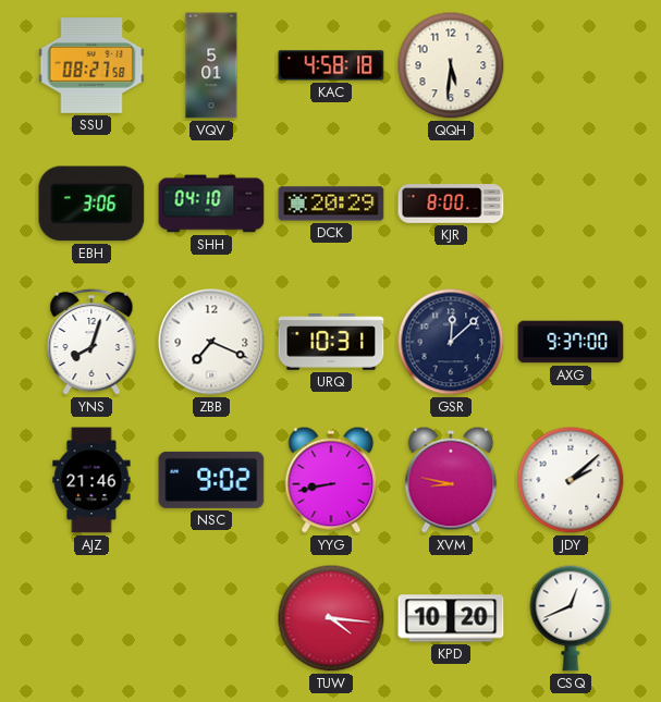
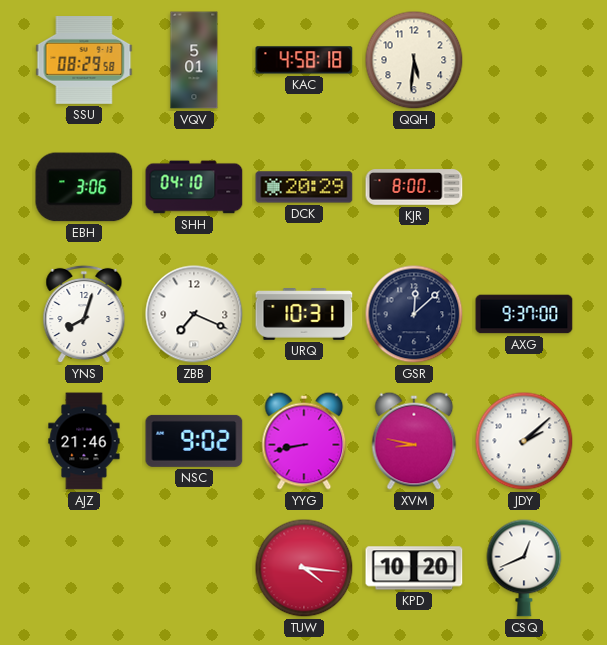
SSU: 08:27 -> 08:29 (84, 61)
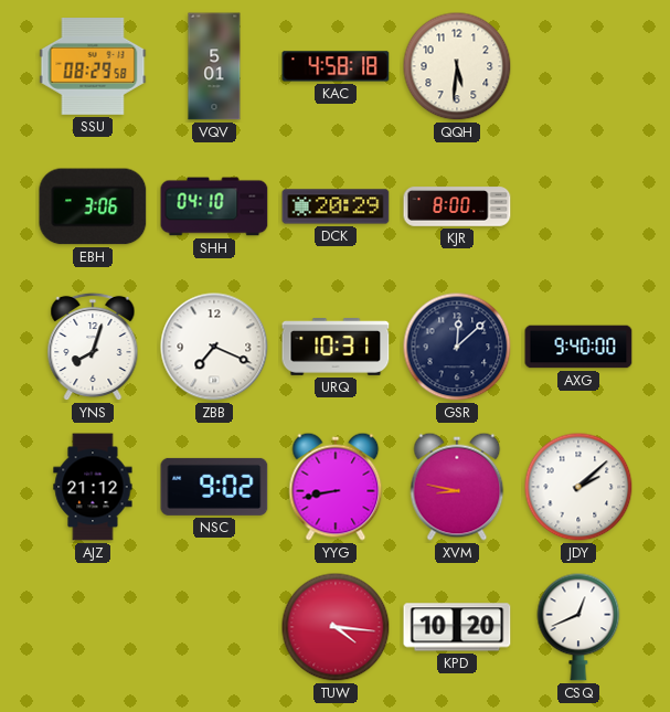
AXG: 9:37 -> 9:40 (578, 347)
AJZ: 21:46 -> 21:12 (93, 487)
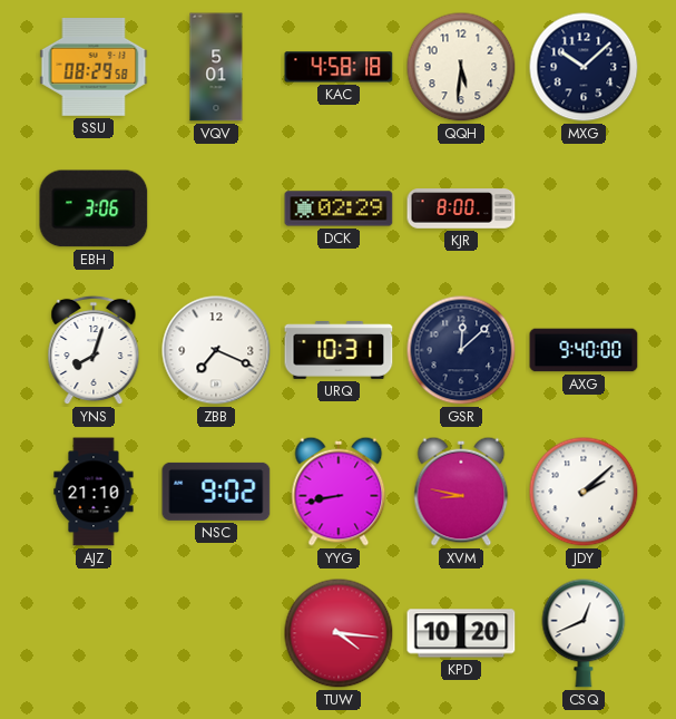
MXG: none -> 10:08 (584, 67)
SHH: 04:10 -> none (214, 206)
DCK: 20:29 -> 02:29 (339, 208)
AJZ: 21:12 -> 21:10 (94, 492)
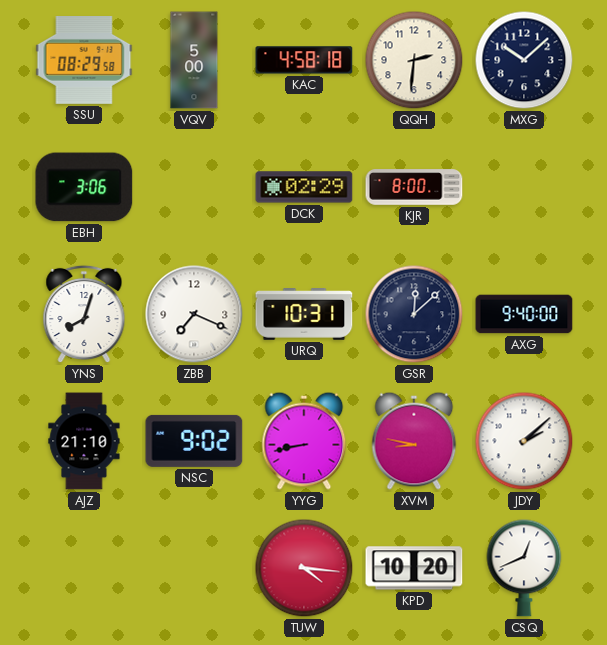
VQV: 5:01 -> 5:00 (194, 60)
QQH: 5:31 -> 2:31 (414, 60)
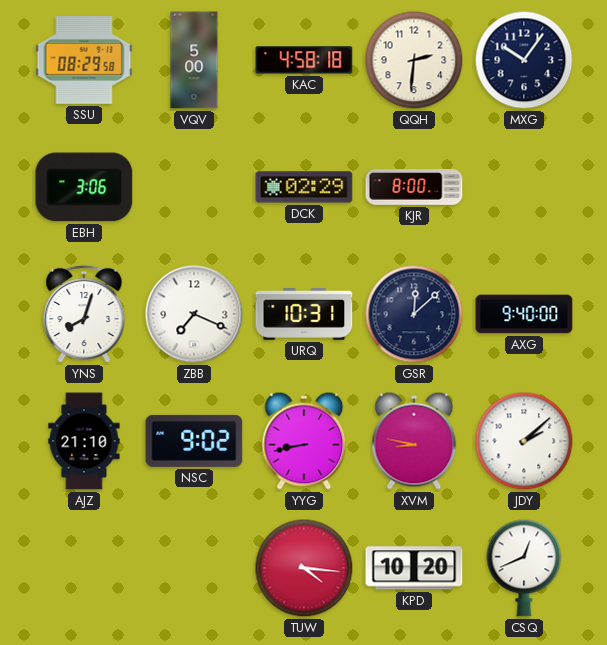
MXG: 10:08 -> 10:06 (524, 60)
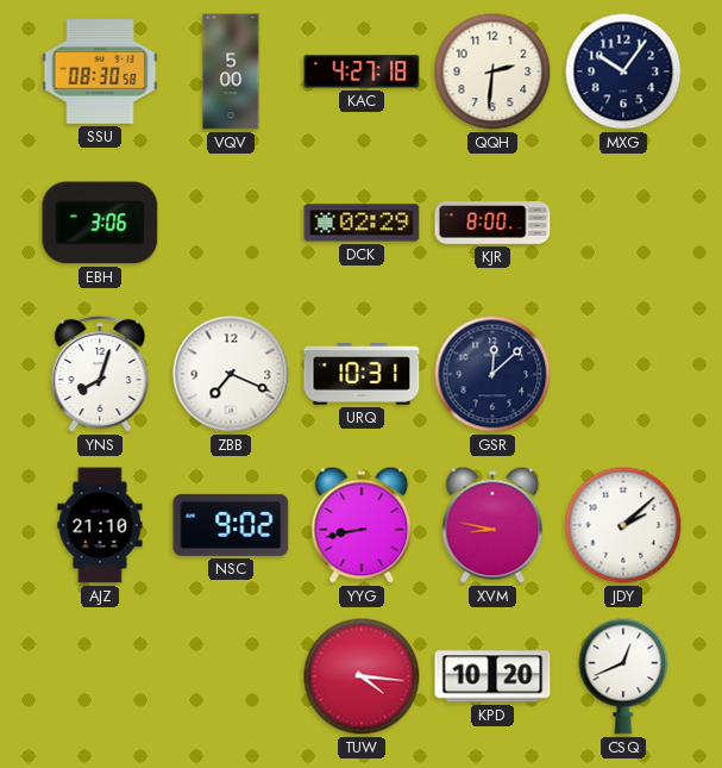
SSU: 08:29 -> 08:30 (100, 73)
KAC: 4:58 -> 4:27 (362, 71)
AXG: 9:40 -> none (524, 314)
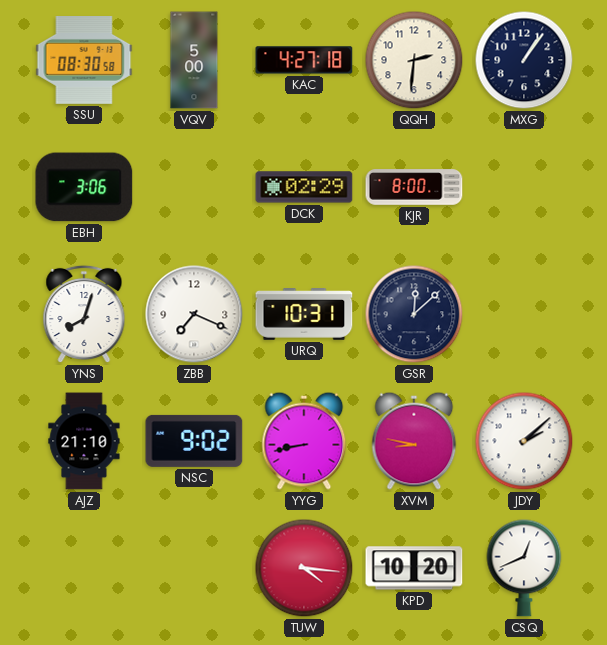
MXG: 10:06 -> 1:06 (524, 60)
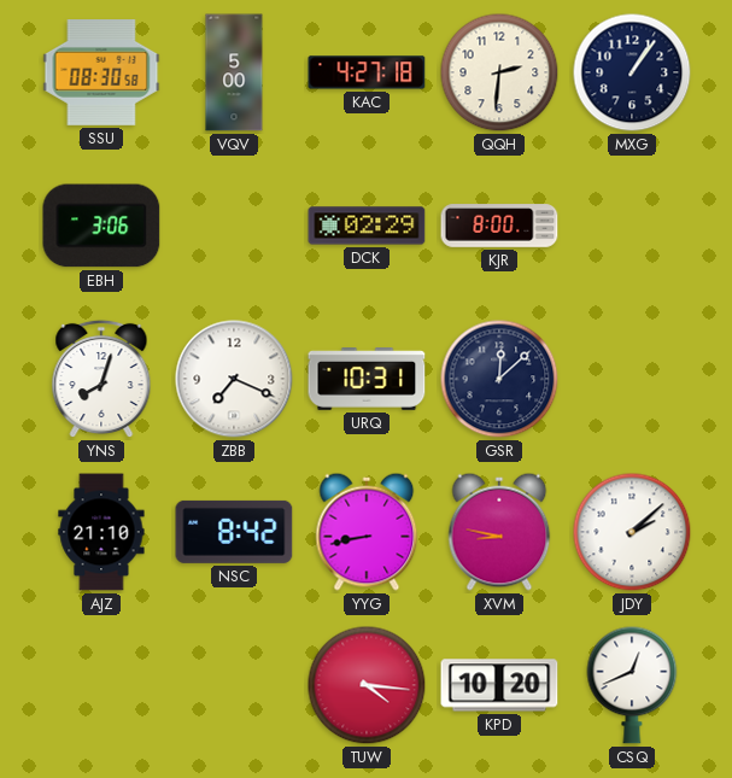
NSC: 9:02 -> 8:42 (234, 532)
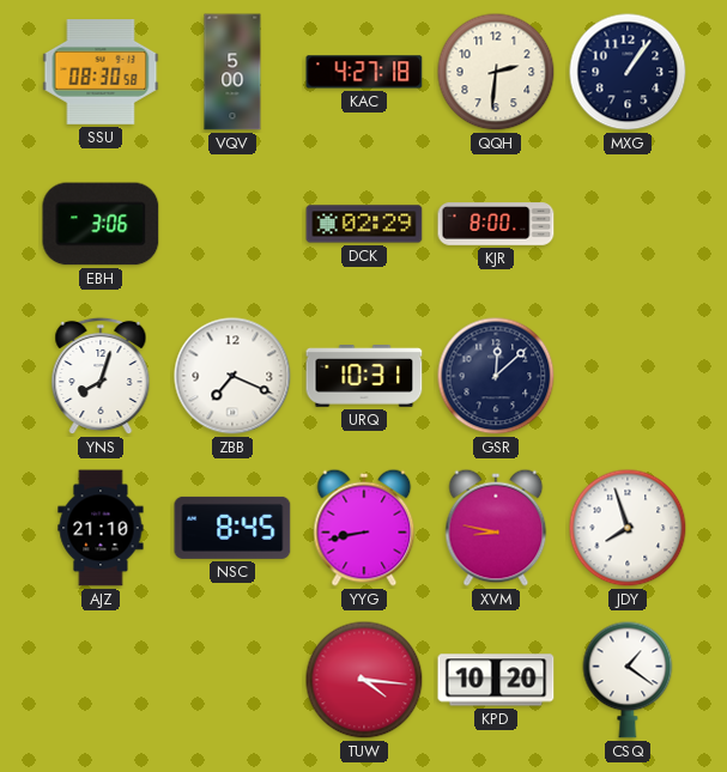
NSC: 8:42 -> 8:45 (232, 528)
JDY: 2:08 -> 7:57 (628, 528)
CSQ: 12:41 -> 1:21 (628, 680)
